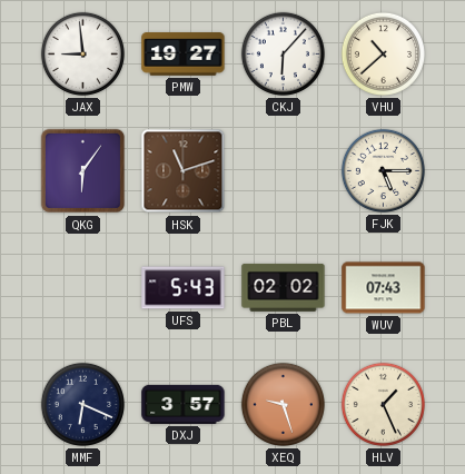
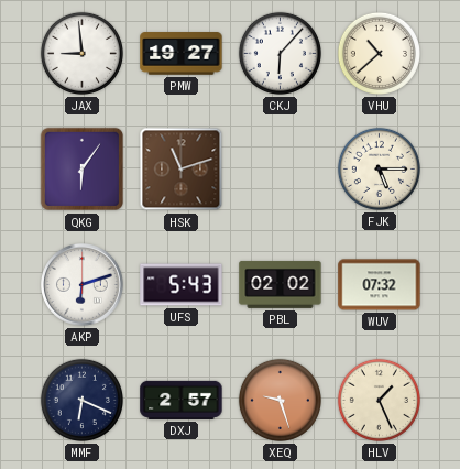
AKP: none -> 6:12 (83, 285)
WUV: 07:43 -> 07:32 (380, 285)
DXJ: 3:57 -> 2:57 (182, 400)
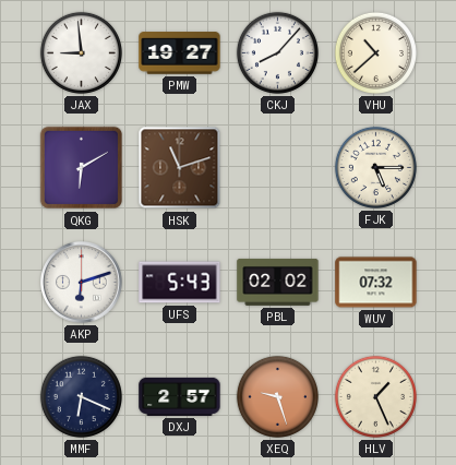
CKJ: 6:07 -> 8:07 (277, 52)
QKG: 6:06 -> 6:10 (82, 168)
